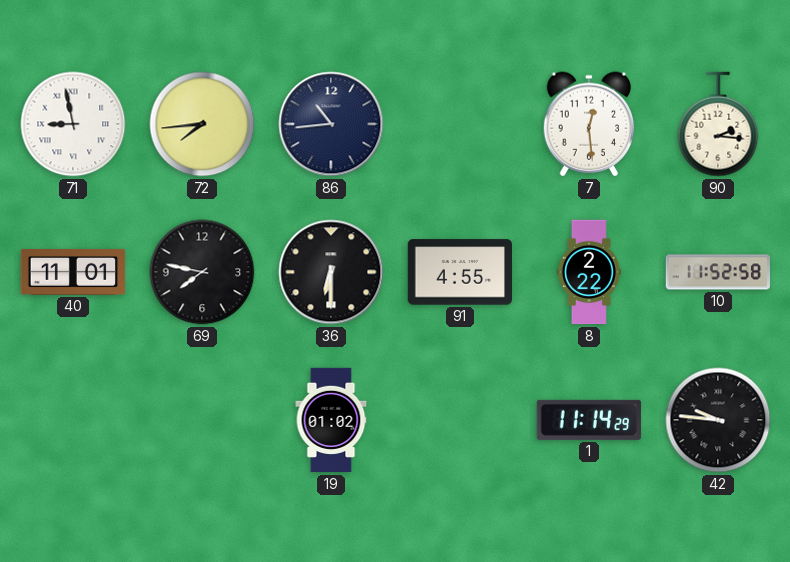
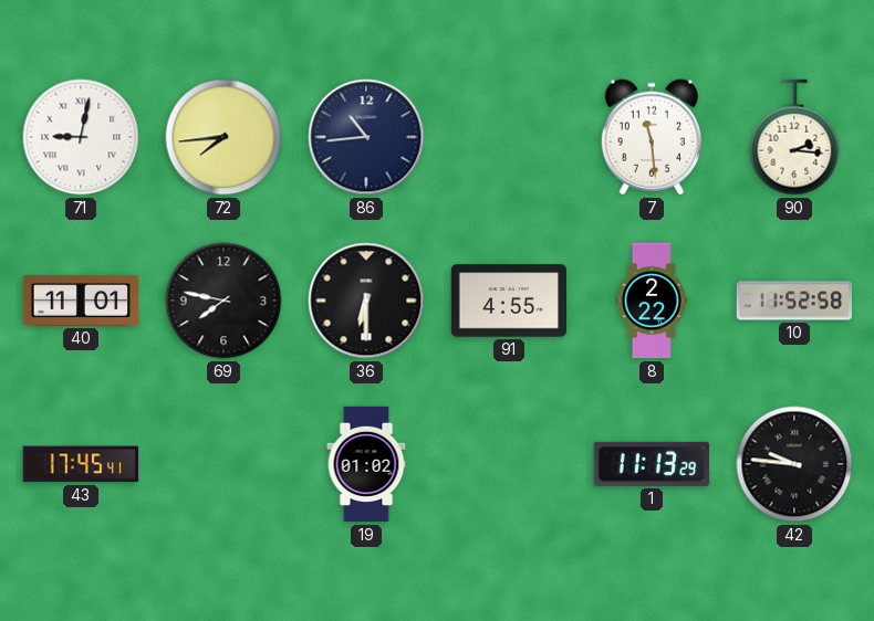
71: 8:58 -> 9:02 (81, 137)
7: 12:29 -> 11:29 (652, 137)
43: none -> 17:45 (80, 464)
1: 11:14 -> 11:13 (652, 464)
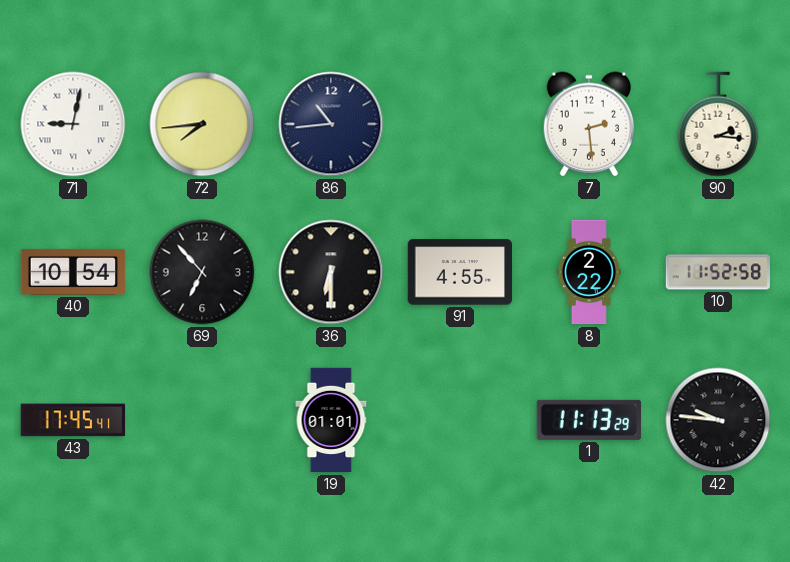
7: 11:29 -> 2:29 (589, 124)
40: 11:01 -> 10:54 (73, 272)
69: 7:47 -> 6:53 (202, 272)
19: 01:02 -> 01:01 (331, 420)
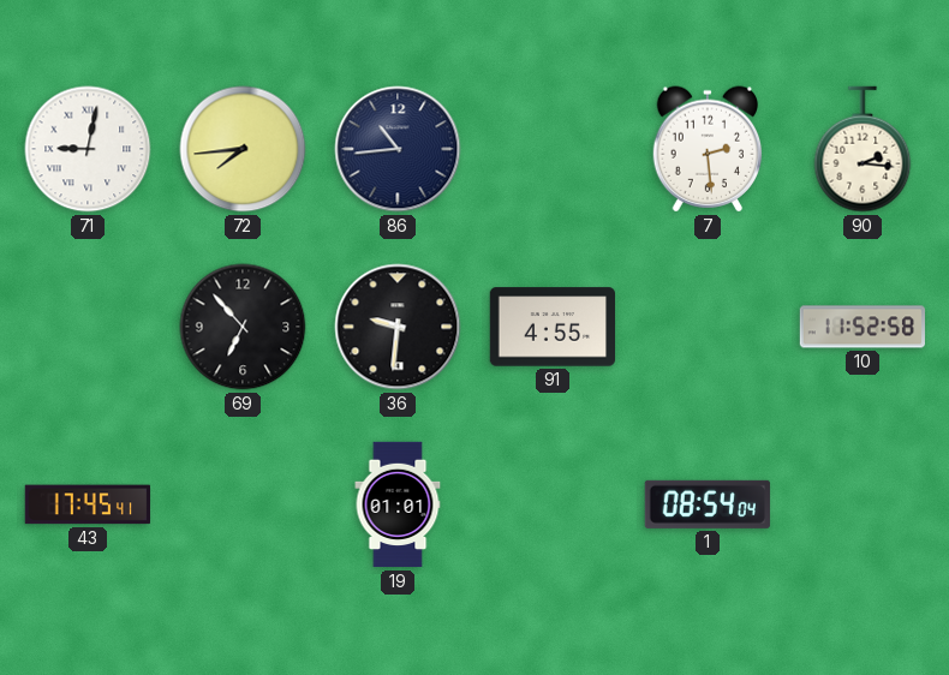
40: 10:54 -> none (73, 272)
36: 6:30 -> 9:31 (398, 327)
8: 2:22 -> none (589, 272)
1: 11:13 -> 08:54 (708, 504)
42: 9:46 -> none (718, 420)
